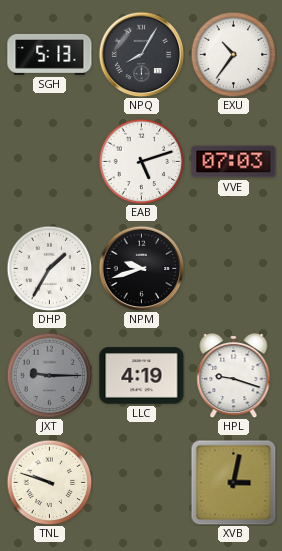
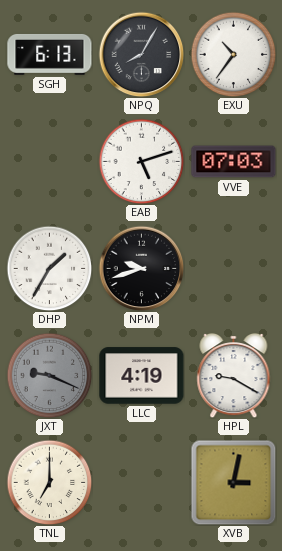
SGH: 5:13 -> 6:13 (50, 54)
JXT: 9:15 -> 9:19 (49, 375)
HPL: 9:18 -> 9:20 (234, 375)
TNL: 9:48 -> 7:00 (49, 482)
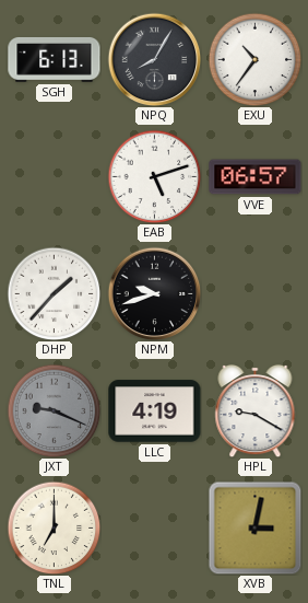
VVE: 07:03 -> 06:57 (256, 177)
DHP: 1:35 -> 1:37 (54, 293)
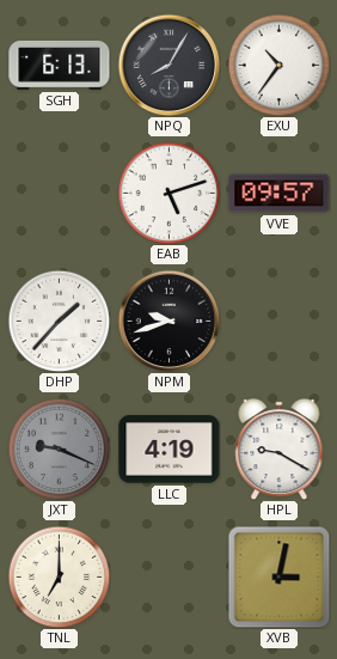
VVE: 06:57 -> 09:57 (280, 194)
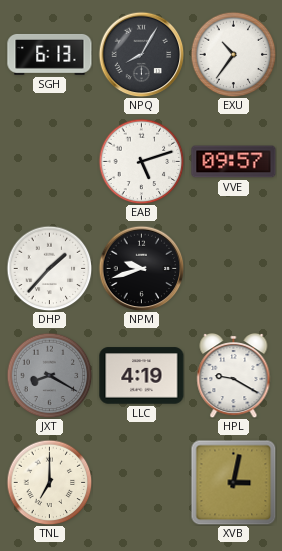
JXT: 9:19 -> 8:20 (49, 375)
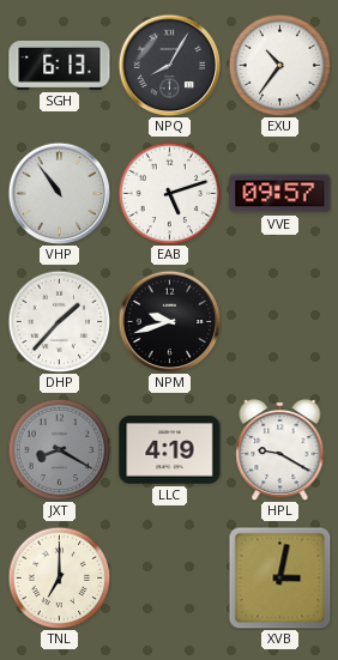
VHP: none -> 10:54 (59, 193)
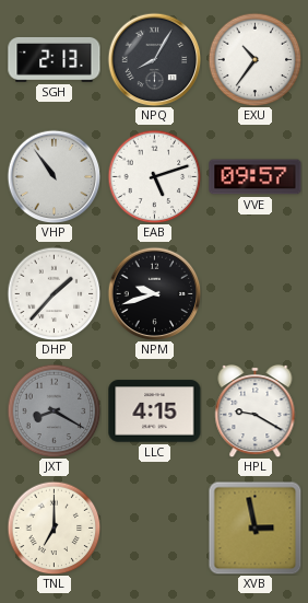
SGH: 6:13 -> 2:13 (55, 59)
LLC: 4:19 -> 4:15 (155, 411)
XVB: 3:02 -> 2:58 (254, 527)
